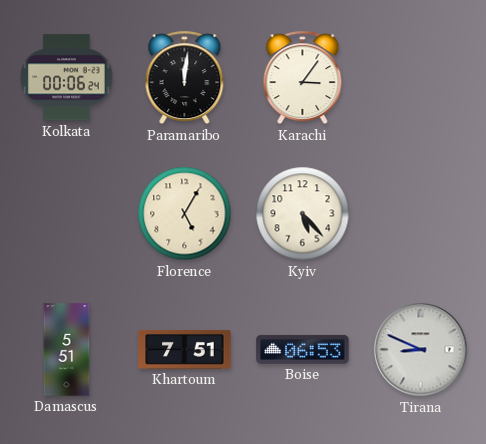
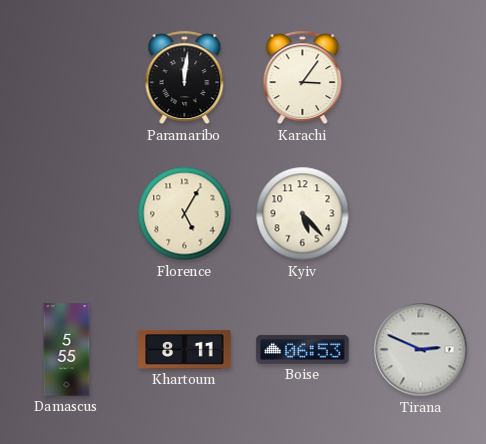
Kolkata: 00:06 -> none (67, 78)
Damascus: 5:51 -> 5:55 (67, 350)
Khartoum: 7:51 -> 8:11 (185, 349)
Tirana: 8:49 -> 2:49 (421, 350)
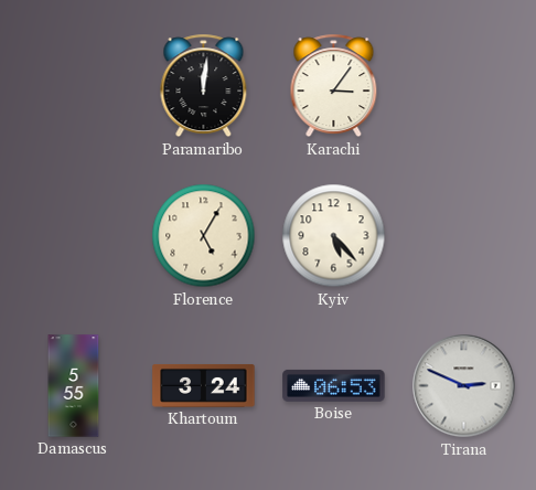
Khartoum: 8:11 -> 3:24 (204, 385)
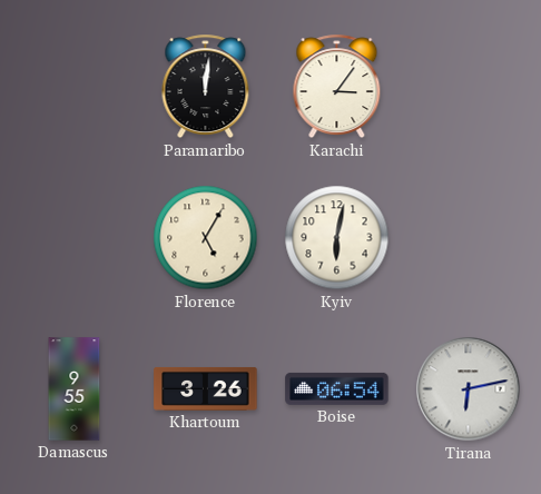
Kyiv: 5:23 -> 6:02 (337, 238)
Damascus: 5:55 -> 9:55 (75, 389)
Khartoum: 3:24 -> 3:26 (206, 388)
Boise: 06:53 -> 06:54 (337, 388)
Tirana: 2:49 -> 6:13 (469, 389)
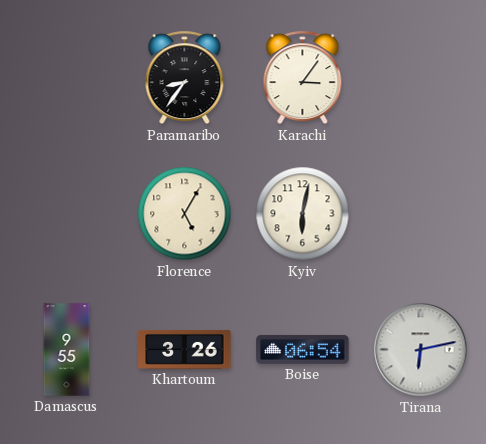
Paramaribo: 12:01 -> 8:36 (185, 78)
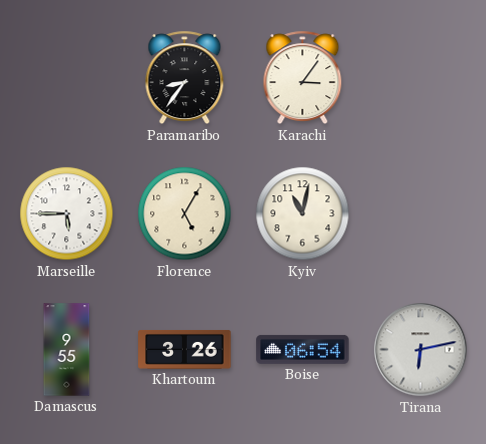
Marseille: none -> 5:45 (67, 214)
Kyiv: 6:02 -> 11:02 (303, 214)
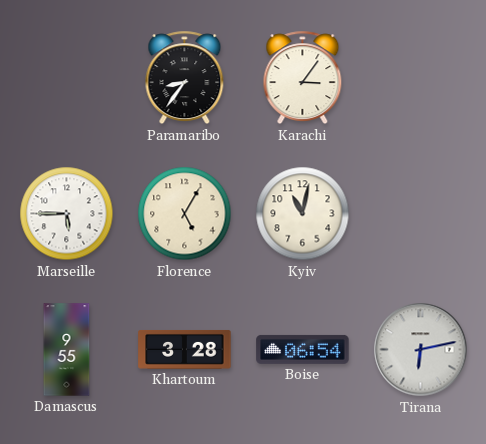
Khartoum: 3:26 -> 3:28 (185, 349)
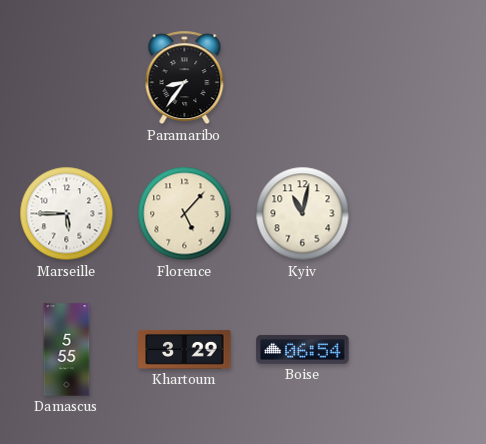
Karachi: 3:06 -> none (303, 78)
Florence: 5:05 -> 5:07 (185, 214)
Damascus: 9:55 -> 5:55 (67, 350)
Khartoum: 3:28 -> 3:29 (185, 349)
Tirana: 6:13 -> none (421, 350)
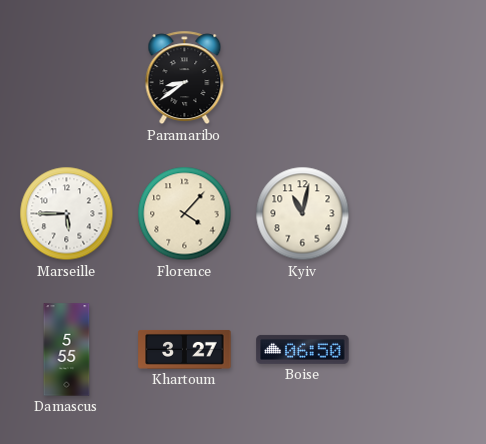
Paramaribo: 8:36 -> 8:39 (185, 78)
Florence: 5:07 -> 4:07 (185, 214)
Khartoum: 3:29 -> 3:27 (185, 349)
Boise: 06:54 -> 06:50 (303, 349)
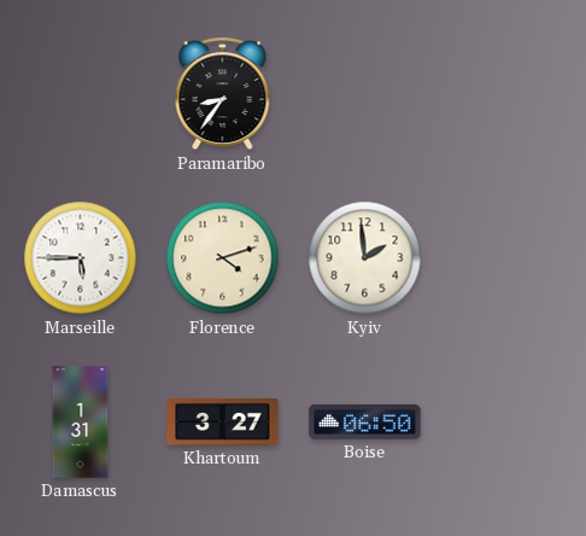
Paramaribo: 8:39 -> 8:36 (223, 94)
Florence: 4:07 -> 4:12 (223, 258)
Kyiv: 11:02 -> 1:59 (365, 258)
Damascus: 5:55 -> 1:31 (81, 423)
